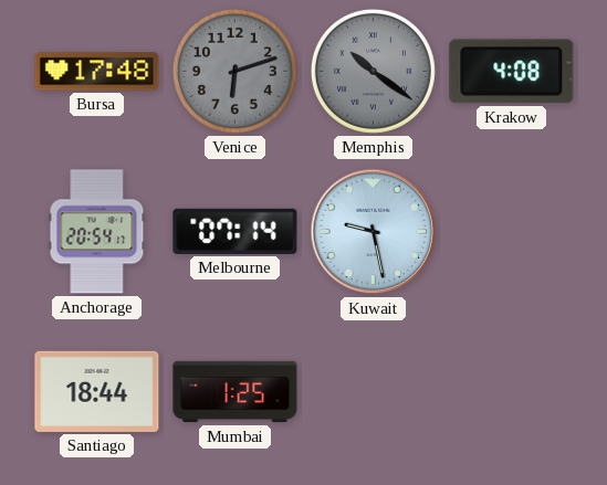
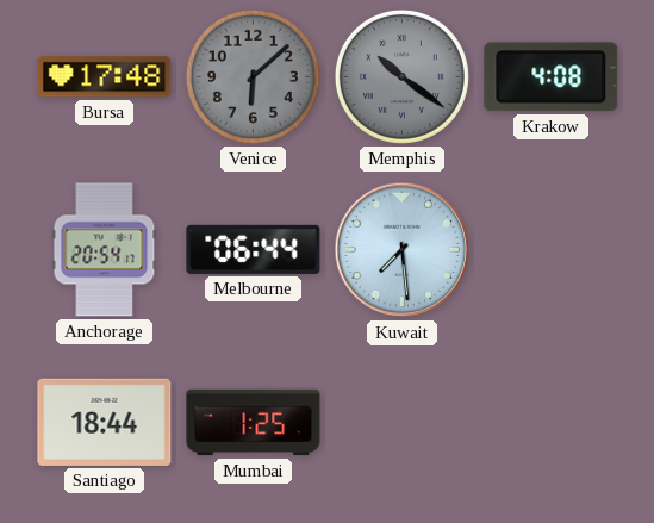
Venice: 6:12 -> 6:08 (253, 76)
Melbourne: 07:14 -> 06:44 (254, 249)
Kuwait: 9:28 -> 7:29 (403, 250)
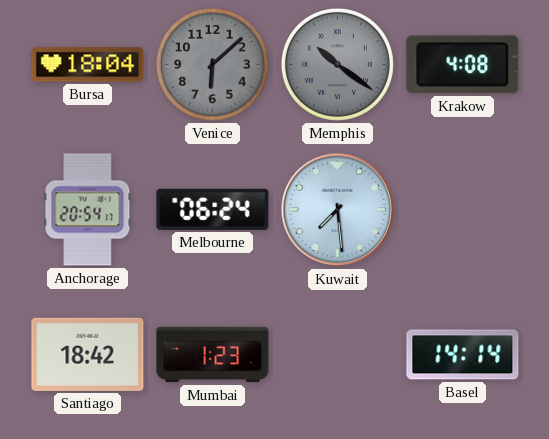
Bursa: 17:48 -> 18:04 (88, 65)
Melbourne: 06:44 -> 06:24 (213, 209)
Santiago: 18:44 -> 18:42 (88, 354)
Mumbai: 1:25 -> 1:23 (213, 355)
Basel: none -> 14:14 (463, 355)
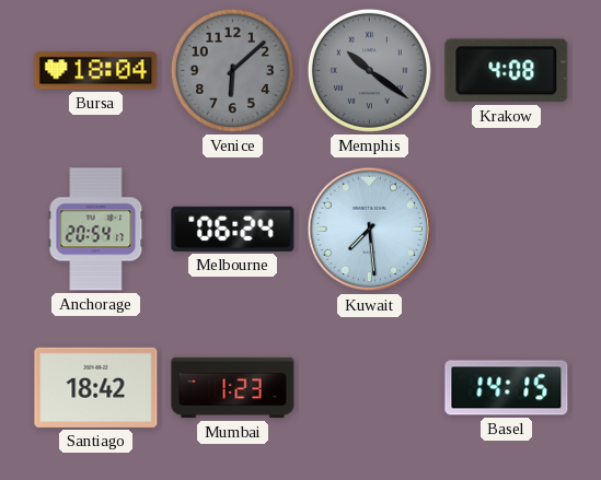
Basel: 14:14 -> 14:15 (507, 388)
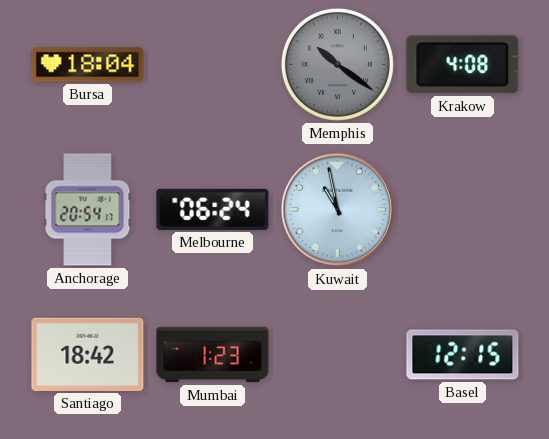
Venice: 6:08 -> none (232, 70)
Kuwait: 7:29 -> 10:58 (338, 210)
Basel: 14:15 -> 12:15 (463, 355)
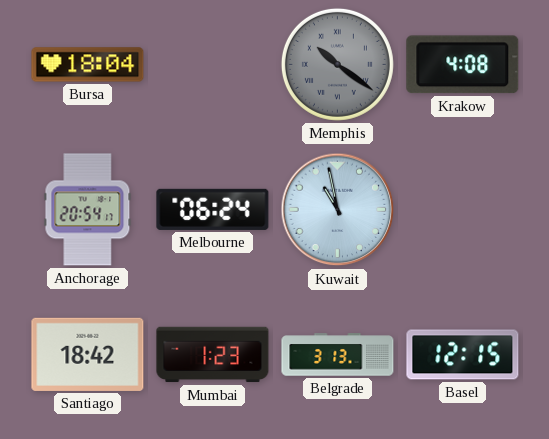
Belgrade: none -> 3:13 (338, 355)
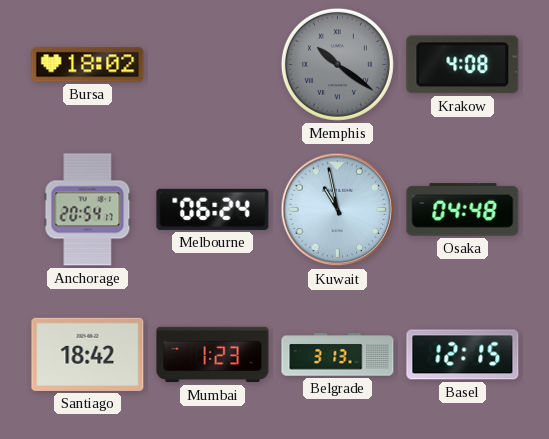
Bursa: 18:04 -> 18:02 (88, 65)
Osaka: none -> 04:48 (463, 210)
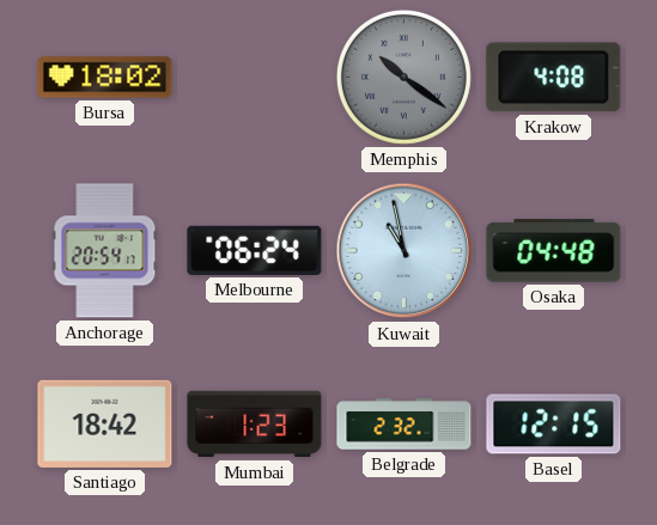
Belgrade: 3:13 -> 2:32 (404, 425)
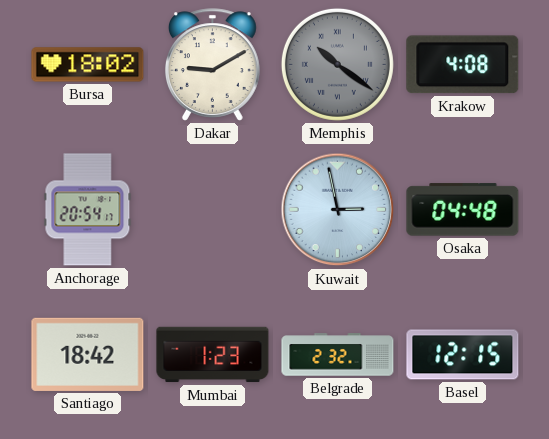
Dakar: none -> 9:10 (213, 65)
Melbourne: 06:24 -> none (255, 250)
Kuwait: 10:58 -> 2:58 (338, 210)
